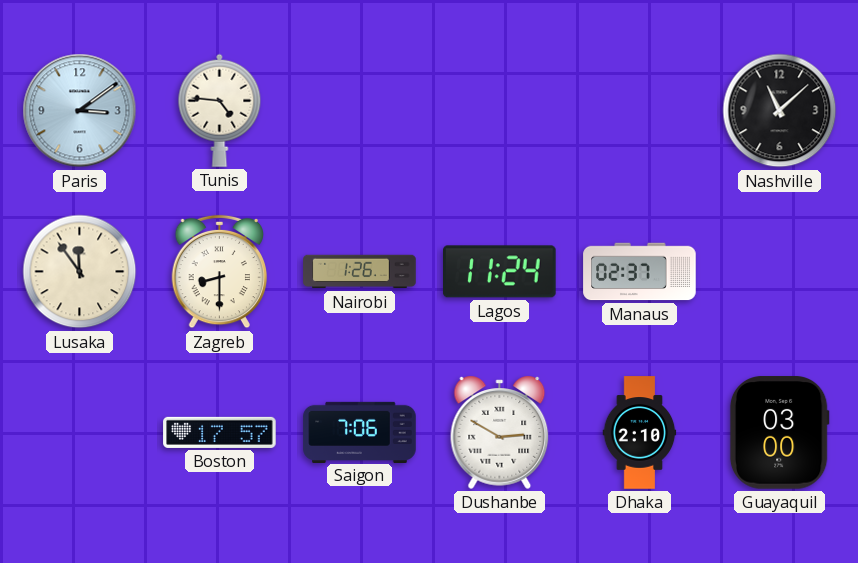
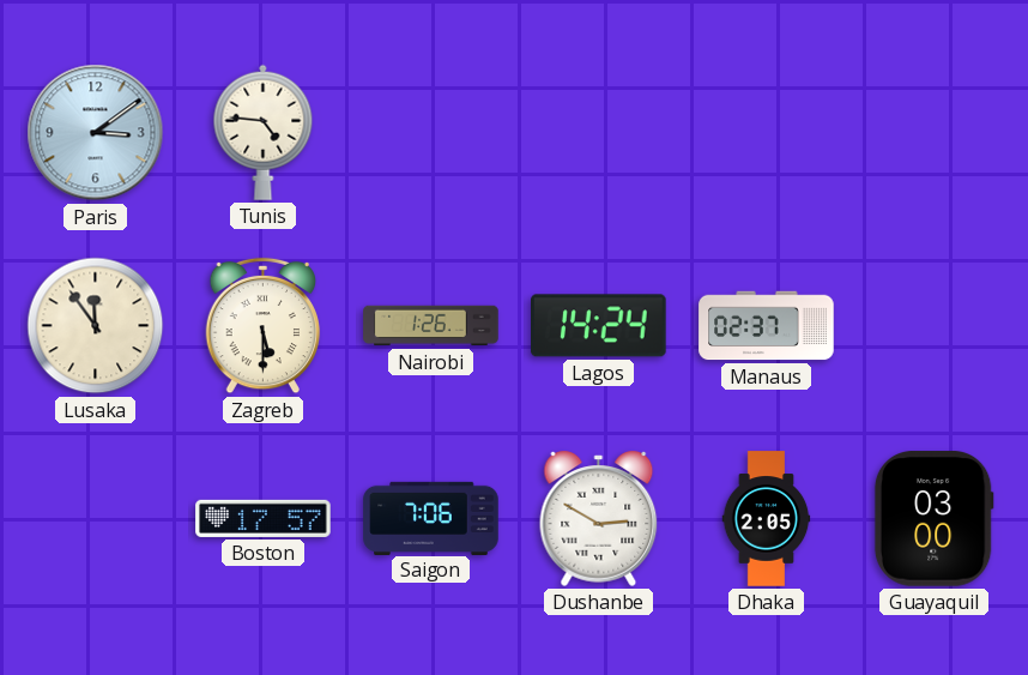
Nashville: 11:08 -> none (780, 111)
Zagreb: 8:30 -> 5:30 (264, 326)
Lagos: 11:24 -> 14:24 (599, 326)
Dhaka: 2:10 -> 2:05 (767, 519)
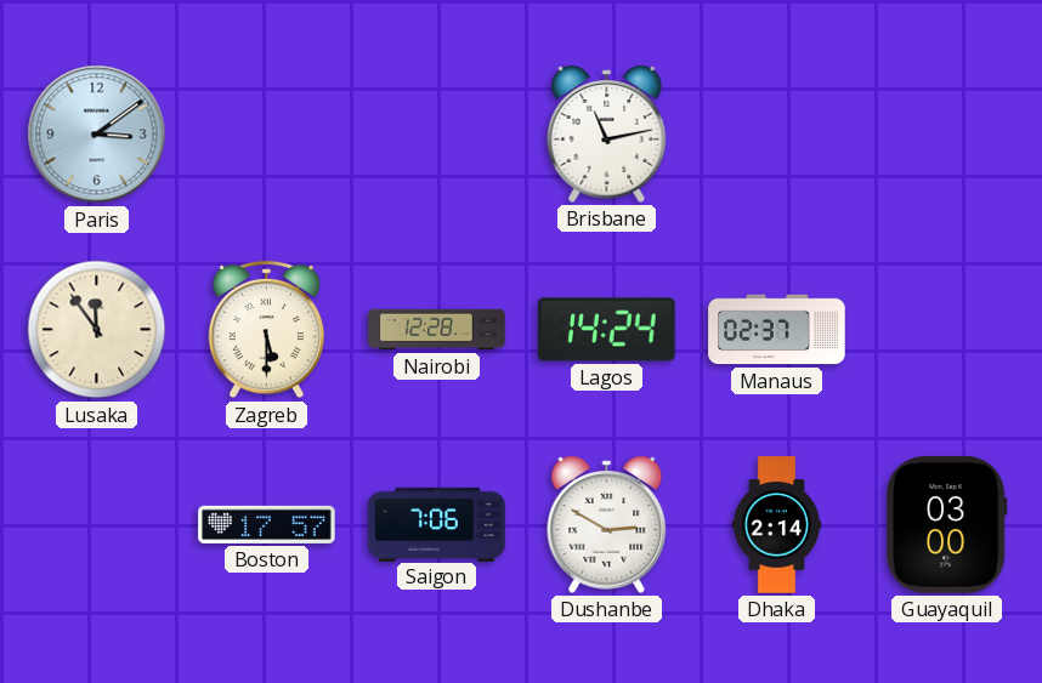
Tunis: 4:46 -> none (264, 132)
Brisbane: none -> 11:13 (607, 133)
Nairobi: 1:26 -> 12:28 (437, 330)
Dhaka: 2:05 -> 2:14 (777, 525)
